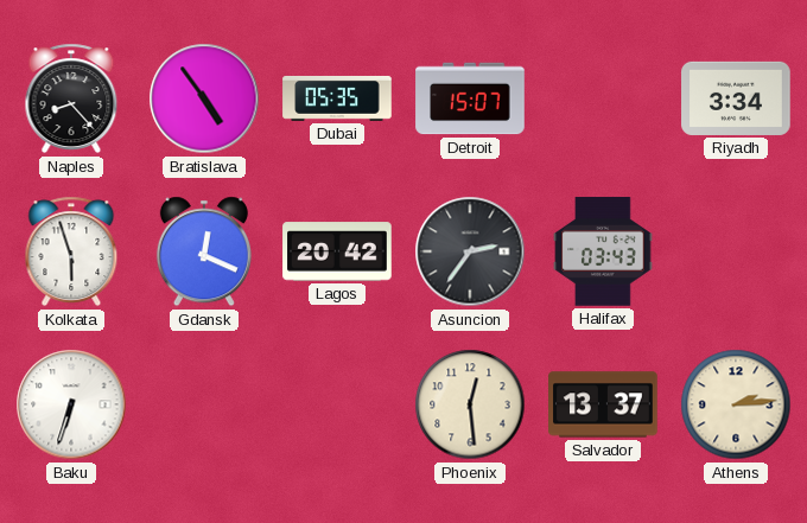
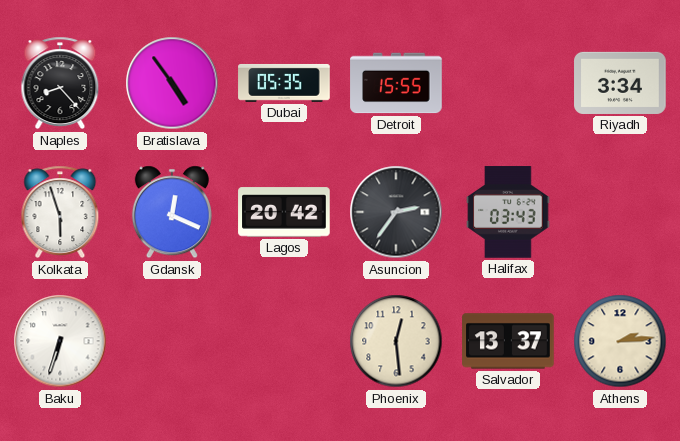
Detroit: 15:07 -> 15:55 (396, 83)
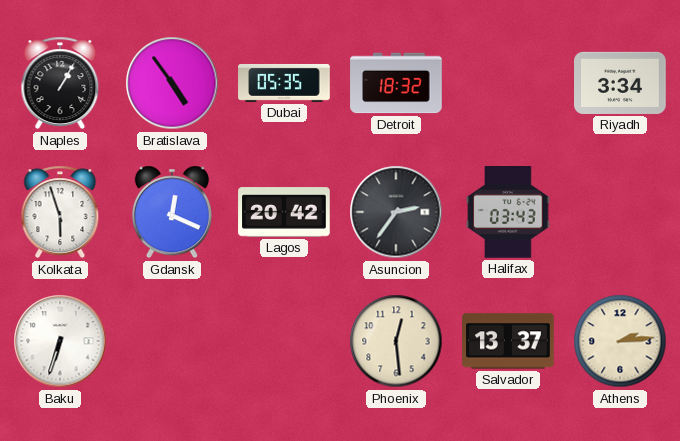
Naples: 8:23 -> 1:05 (60, 83)
Detroit: 15:55 -> 18:32 (396, 83)
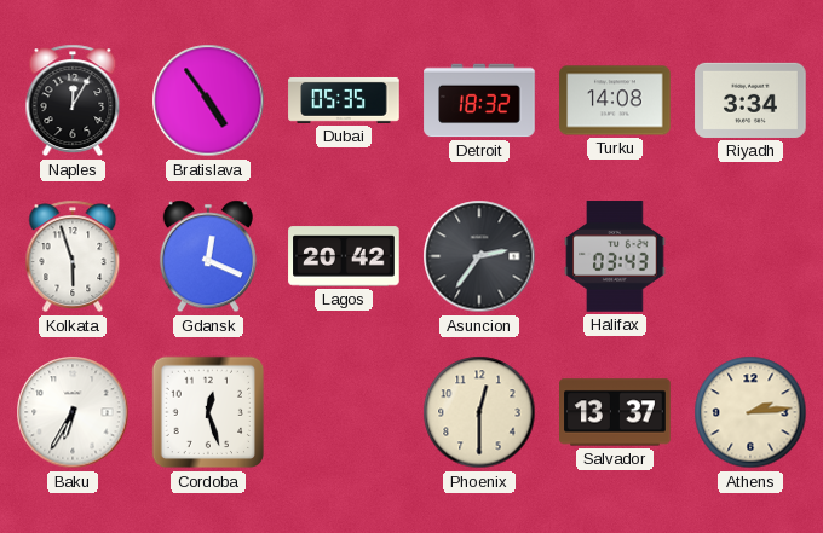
Naples: 1:05 -> 12:05 (73, 100)
Turku: none -> 14:08 (615, 100)
Baku: 6:33 -> 6:35 (73, 412)
Cordoba: none -> 12:27 (208, 412)
Phoenix: 12:29 -> 12:30 (479, 412)
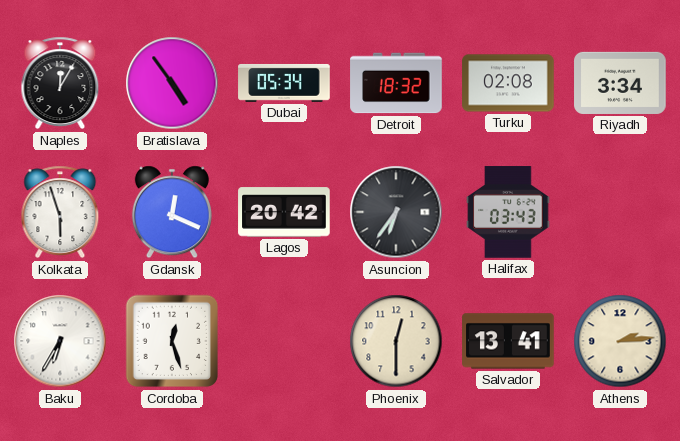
Dubai: 05:35 -> 05:34 (284, 83)
Turku: 14:08 -> 02:08 (508, 83)
Asuncion: 2:36 -> 6:36 (396, 212)
Salvador: 13:37 -> 13:41 (508, 341)
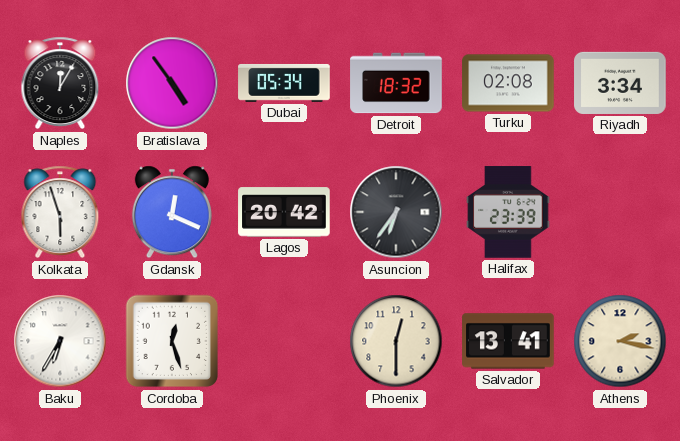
Halifax: 03:43 -> 23:39 (508, 212)
Athens: 2:14 -> 2:17 (620, 341)
